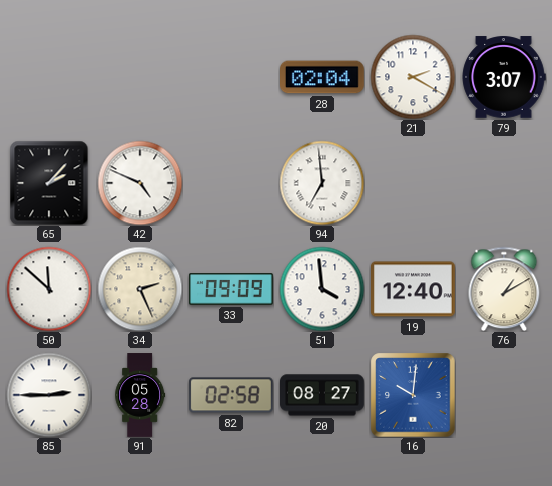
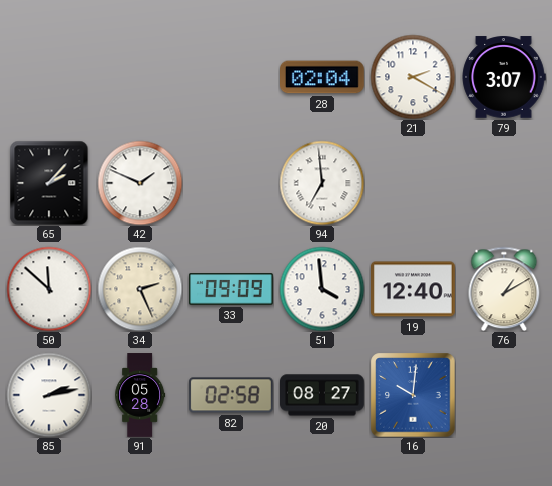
42: 4:49 -> 1:49 (140, 183)
85: 2:45 -> 2:13 (49, 395)
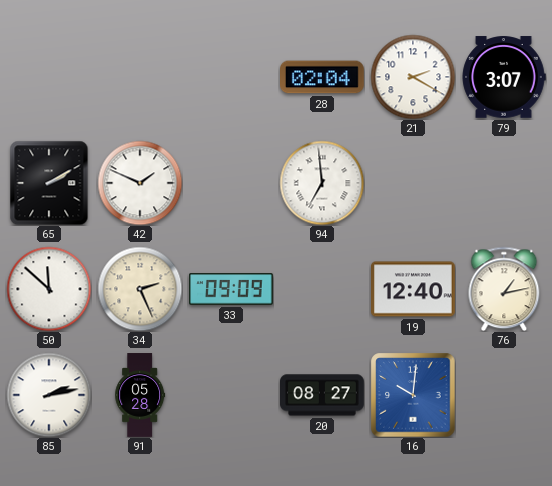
65: 2:07 -> 2:10 (49, 183)
51: 3:59 -> none (322, 289)
76: 1:10 -> 1:13 (504, 289)
82: 02:58 -> none (232, 395)
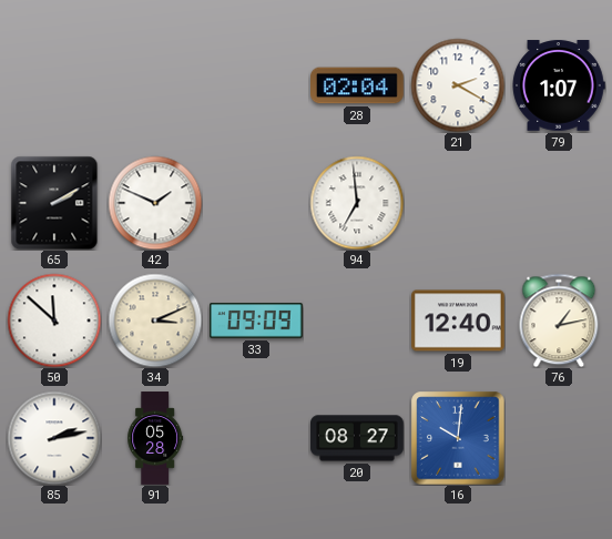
79: 3:07 -> 1:07 (559, 85)
34: 2:26 -> 3:11 (155, 321)
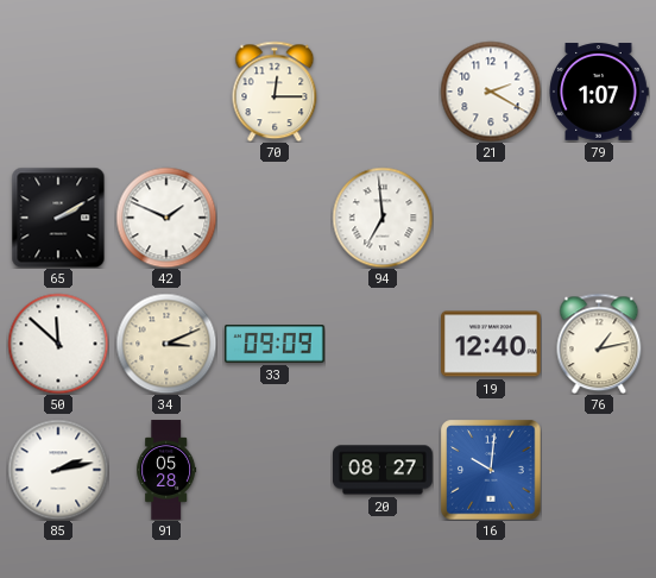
70: none -> 12:15 (275, 92)
28: 02:04 -> none (358, 85)
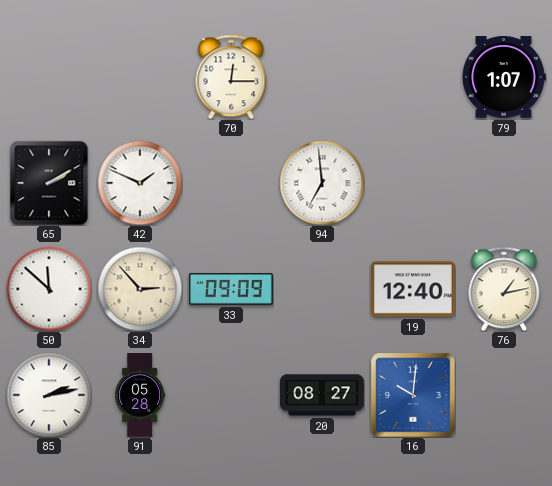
21: 2:20 -> none (491, 92)
34: 3:11 -> 2:53 (140, 289)
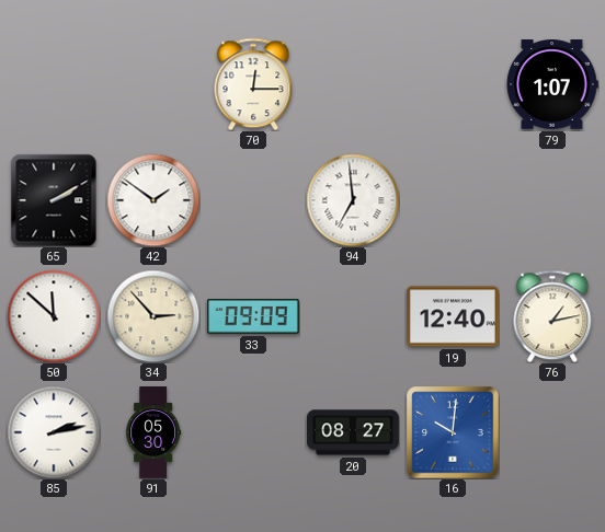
42: 1:49 -> 1:51 (153, 200)
91: 05:28 -> 05:30 (153, 432)
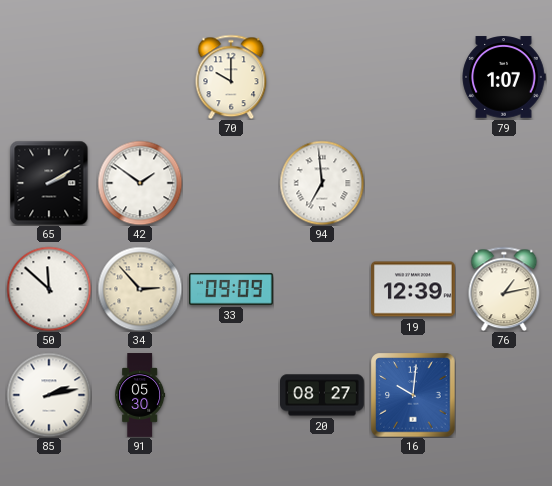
70: 12:15 -> 10:00 (231, 77)
19: 12:40 -> 12:39 (414, 289)
